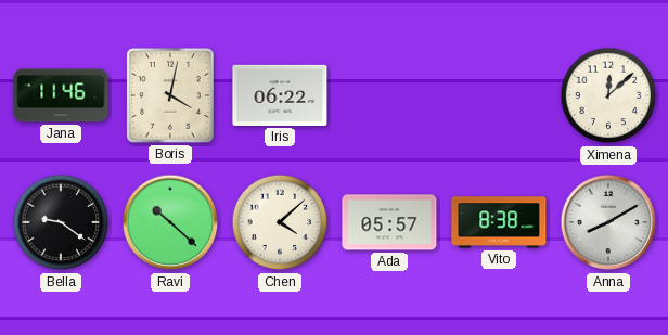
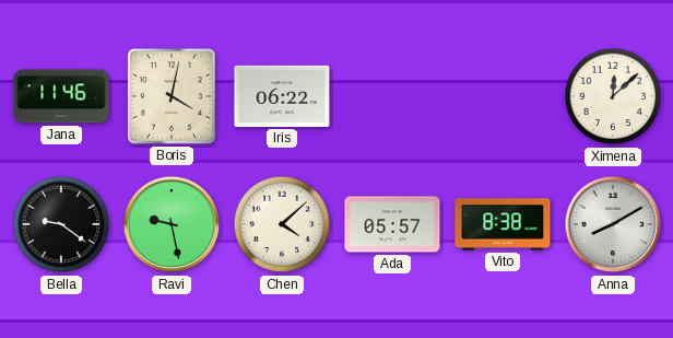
Ravi: 10:22 -> 9:28 (172, 224)
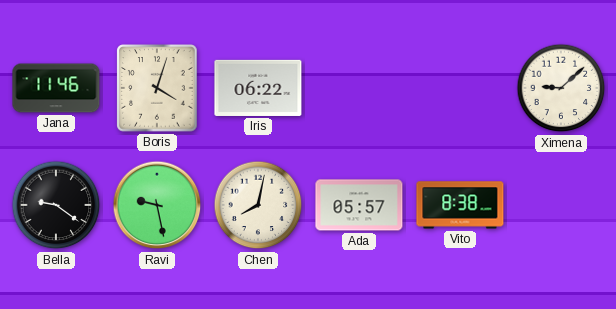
Boris: 4:02 -> 4:03 (157, 88)
Ximena: 12:08 -> 9:08 (561, 88)
Chen: 4:08 -> 8:02 (258, 205)
Anna: 8:10 -> none (613, 224)
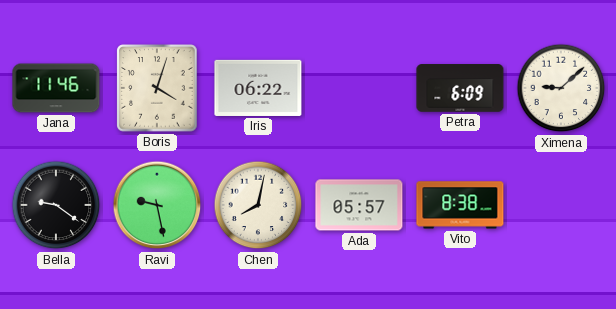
Petra: none -> 6:09 (460, 88)
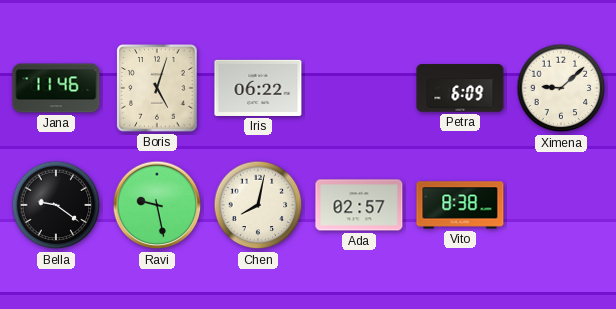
Boris: 4:03 -> 5:03 (157, 88)
Ada: 05:57 -> 02:57 (359, 205)
